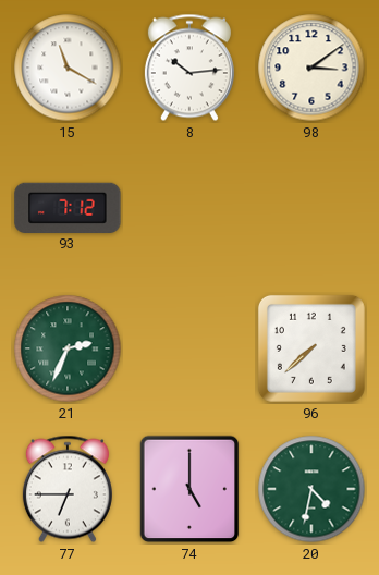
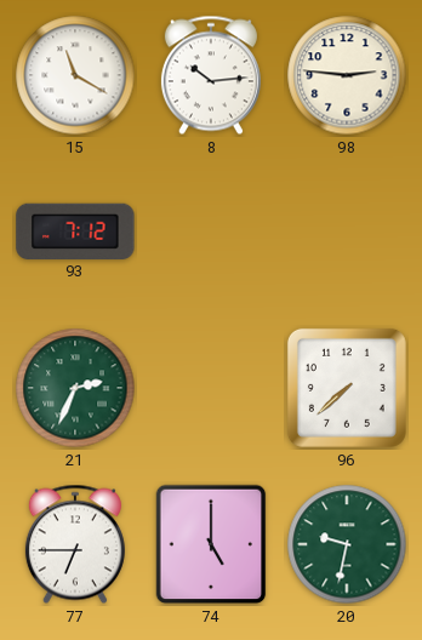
98: 3:09 -> 2:46 (347, 75)
20: 4:32 -> 9:32 (347, 544)
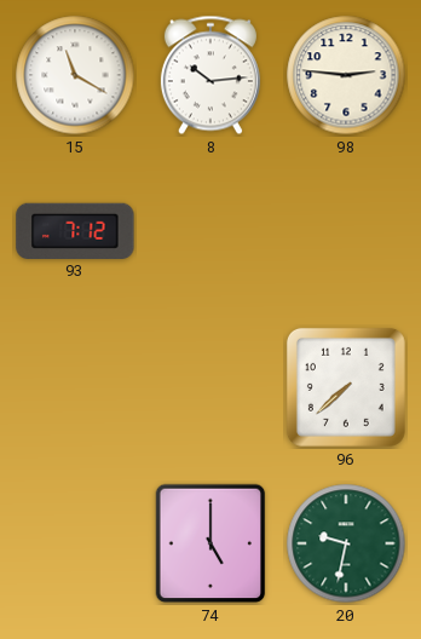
21: 2:34 -> none (75, 388)
77: 6:45 -> none (75, 544)
